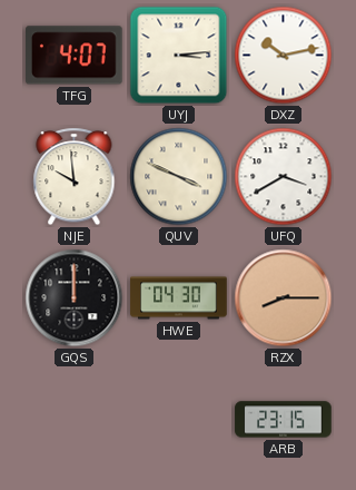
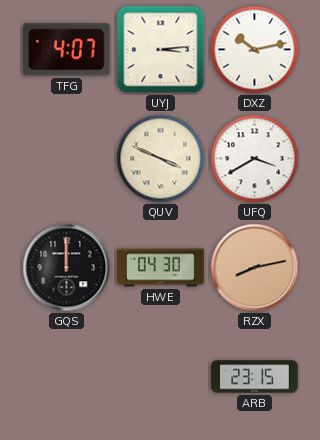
NJE: 9:59 -> none (75, 177)
RZX: 8:15 -> 8:13 (255, 268)
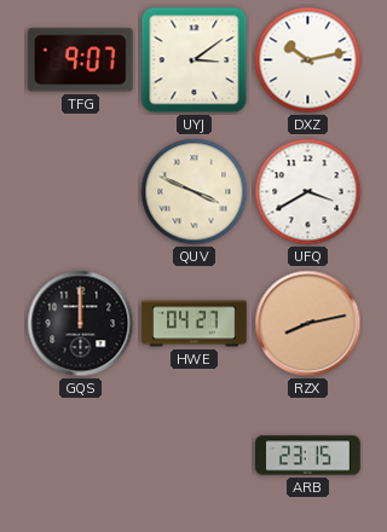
TFG: 4:07 -> 9:07 (81, 60)
UYJ: 3:14 -> 3:09 (195, 60)
HWE: 04:30 -> 04:27 (195, 324)
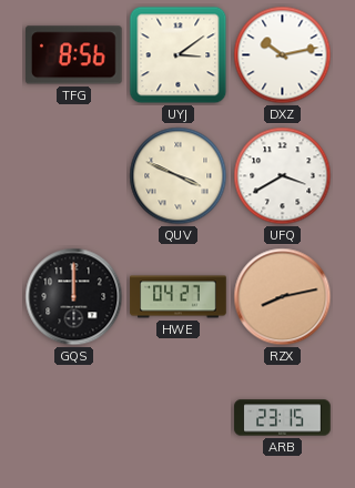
TFG: 9:07 -> 8:56 (74, 55)
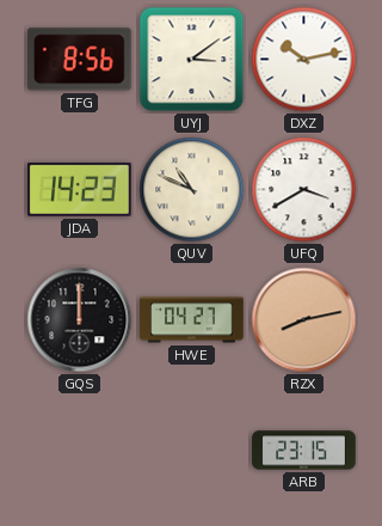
JDA: none -> 14:23 (80, 190)
QUV: 3:49 -> 10:49 (192, 190)
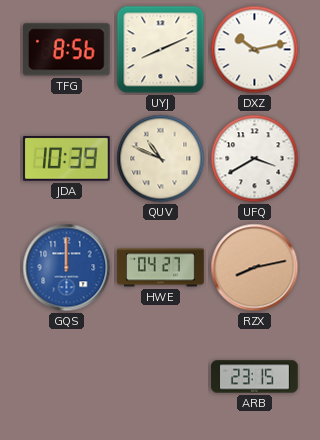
UYJ: 3:09 -> 8:11 (161, 50)
JDA: 14:23 -> 10:39 (67, 159)
GQS dial: black -> blue (67, 268)
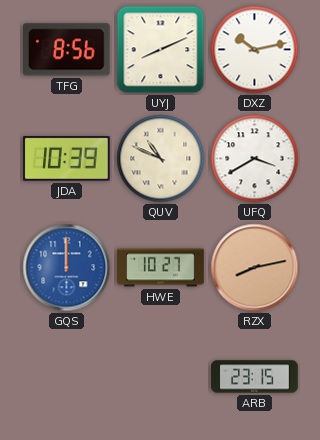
HWE: 04:27 -> 10:27 (161, 268)
